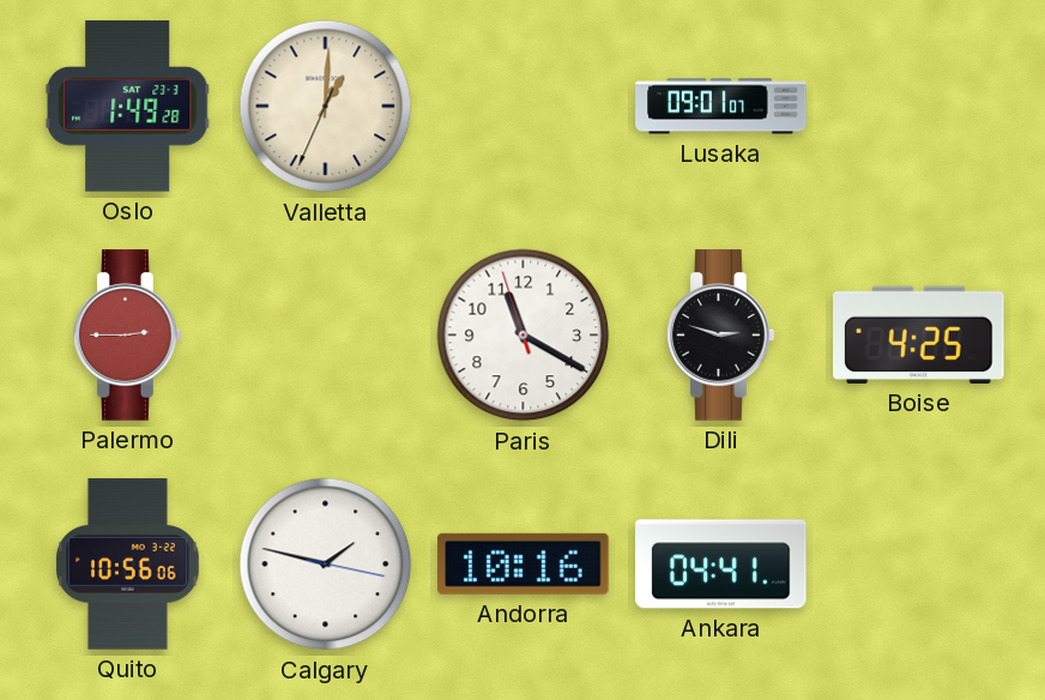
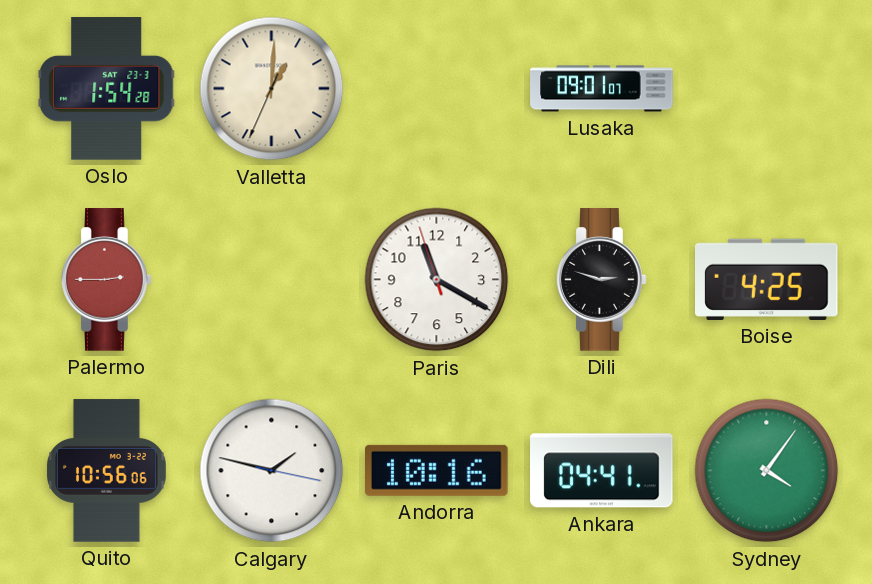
Oslo: 1:49 -> 1:54 (106, 89)
Sydney: none -> 4:06 (767, 471)
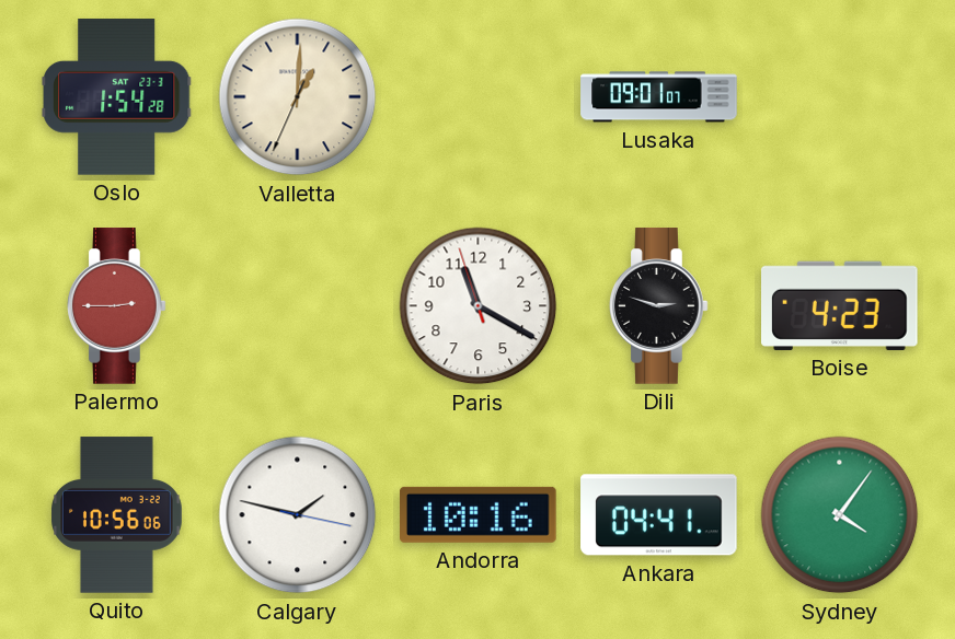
Boise: 4:25 -> 4:23 (840, 305)
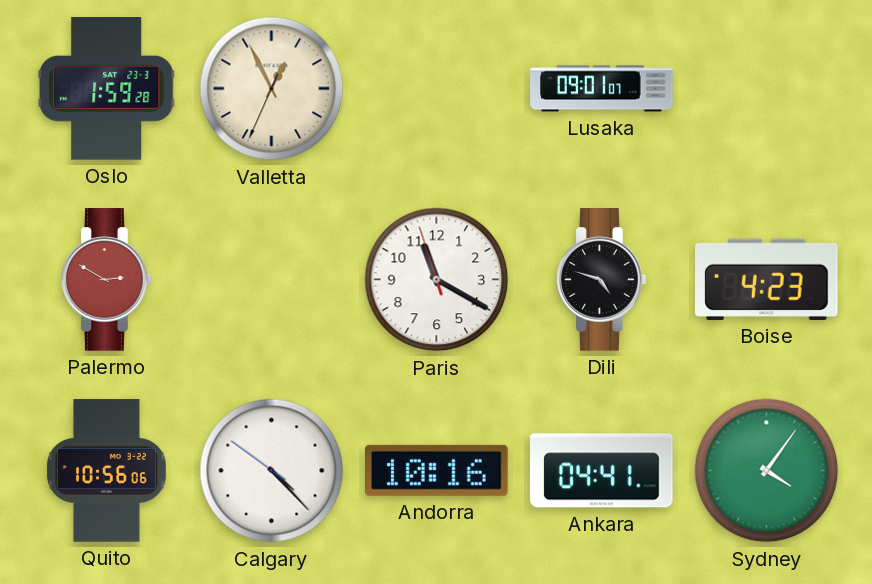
Oslo: 1:54 -> 1:59 (106, 89)
Valletta: 1:00 -> 12:55 (272, 89)
Palermo: 2:45 -> 2:50 (107, 280)
Dili: 2:48 -> 4:48 (602, 280)
Calgary: 1:47 -> 4:22 (272, 471)
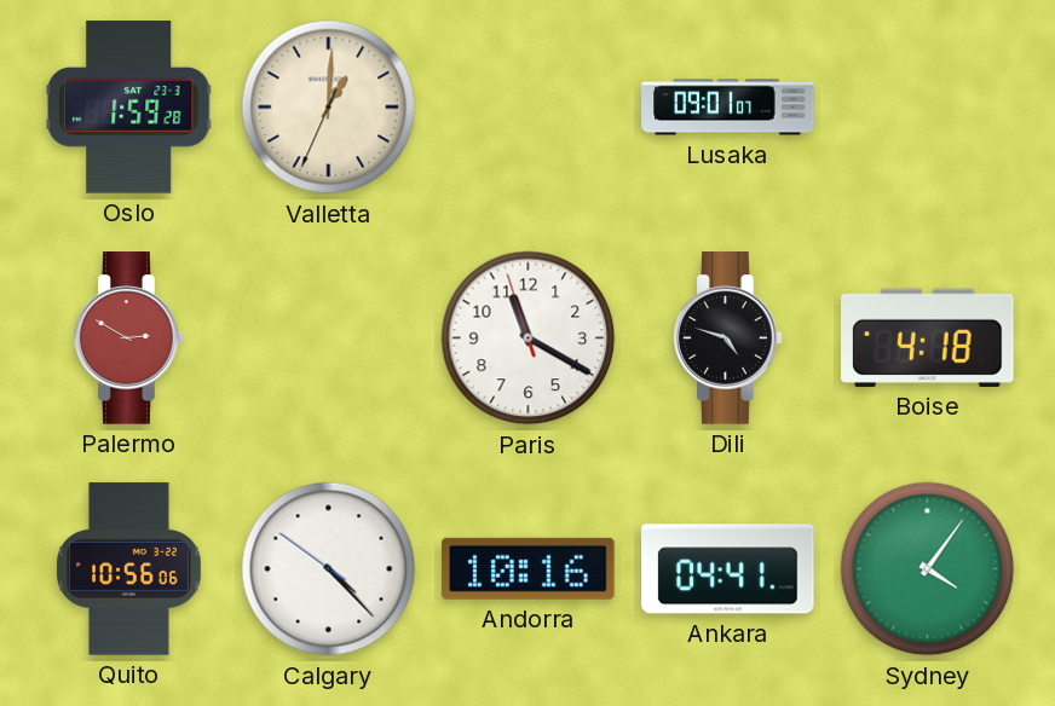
Valletta: 12:55 -> 1:00 (329, 108)
Boise: 4:23 -> 4:18 (928, 337)
